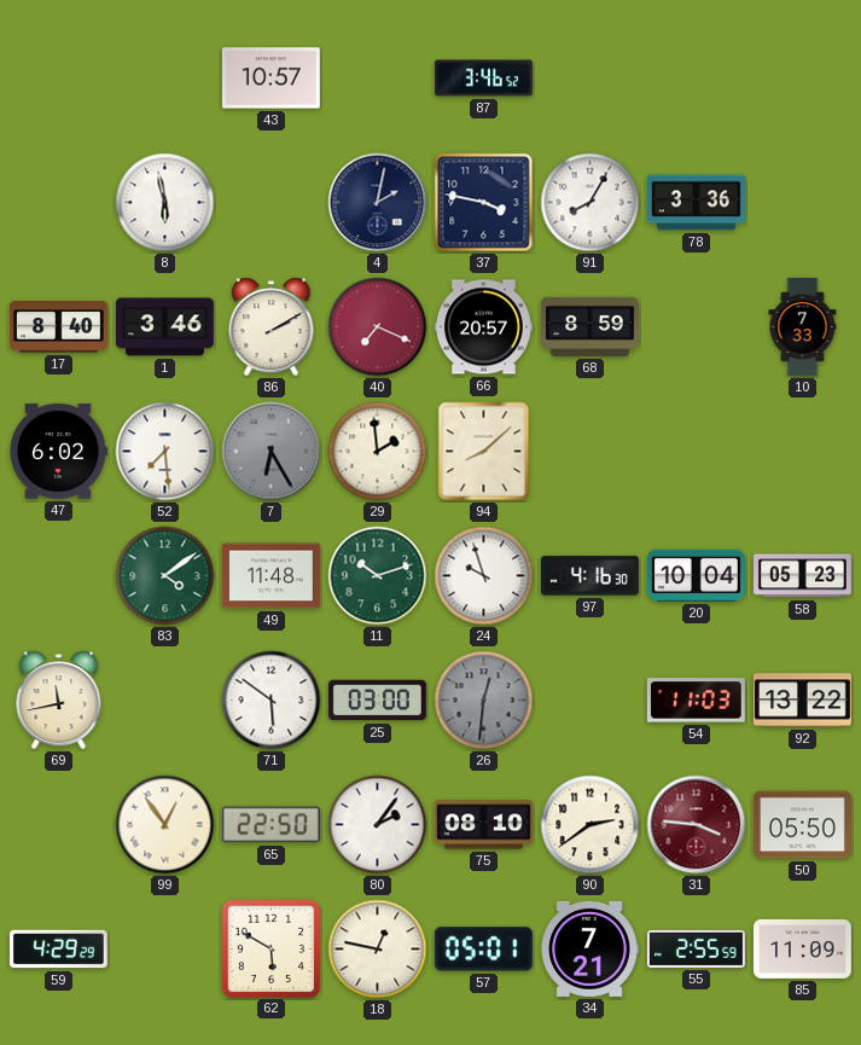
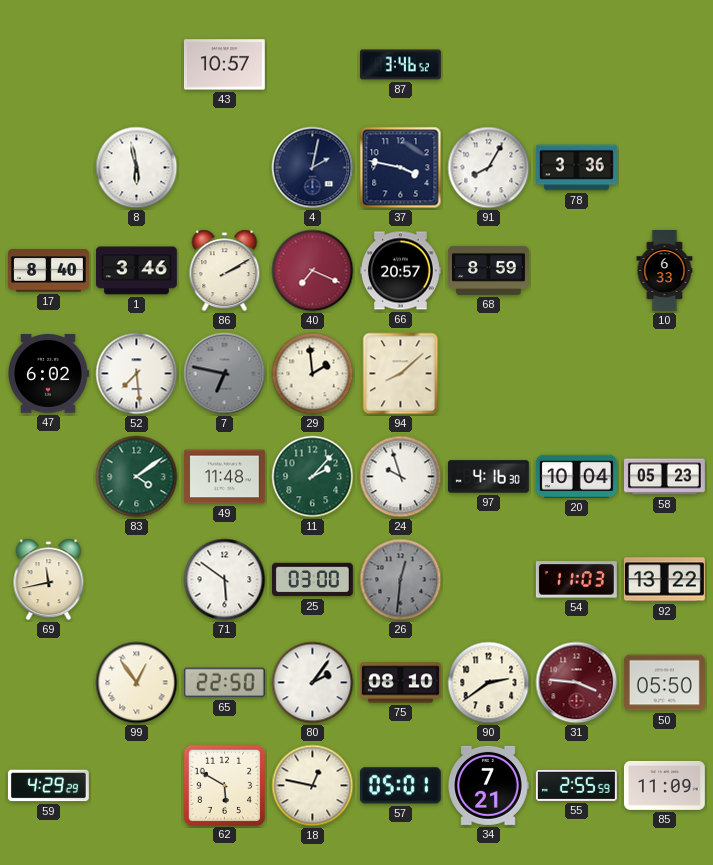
10: 7:33 -> 6:33 (665, 271)
7: 6:25 -> 6:47 (225, 374)
11: 10:12 -> 2:07 (313, 477)
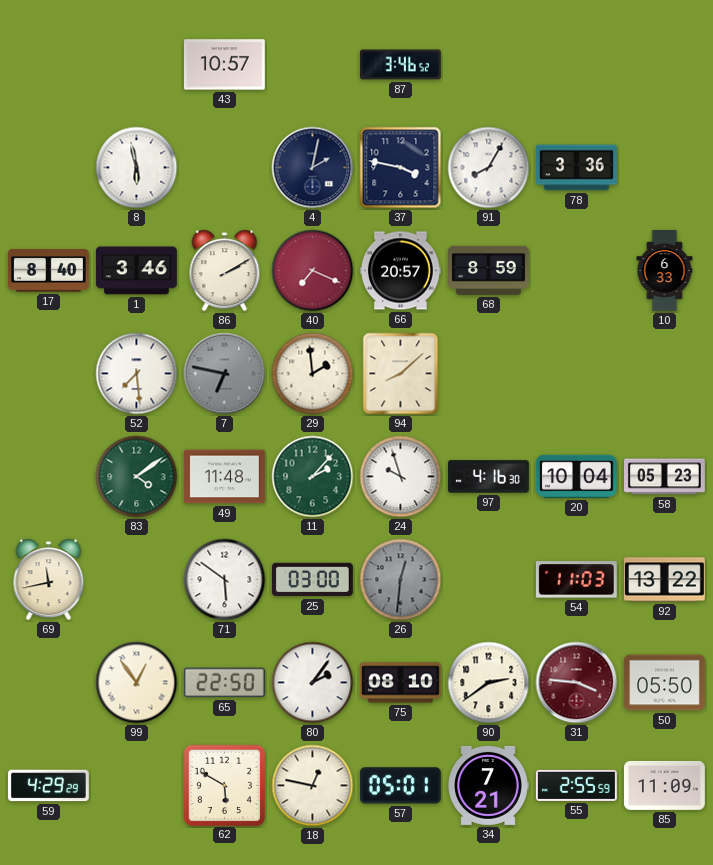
47: 6:02 -> none (48, 374)
